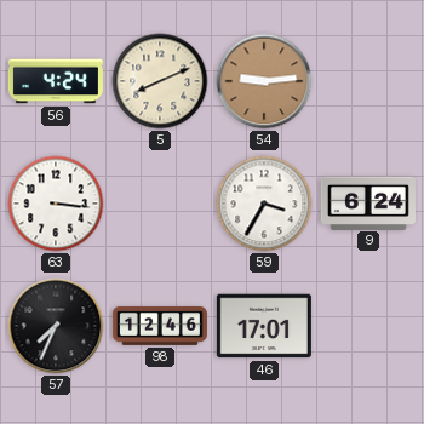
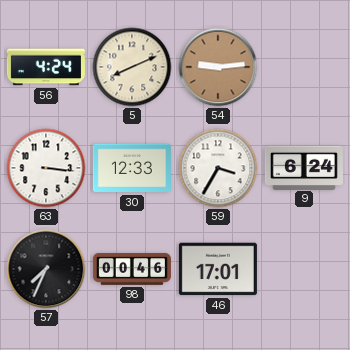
30: none -> 12:33 (132, 168)
98: 12:46 -> 00:46 (132, 269)
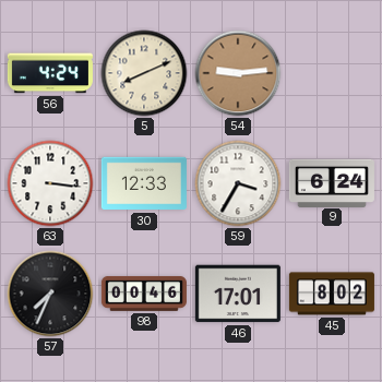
45: none -> 8:02 (332, 294)
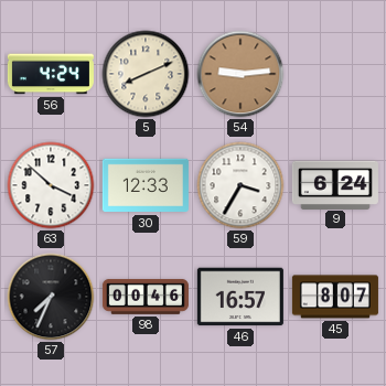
63: 3:16 -> 3:52 (51, 185)
46: 17:01 -> 16:57 (240, 297)
45: 8:02 -> 8:07 (335, 297)
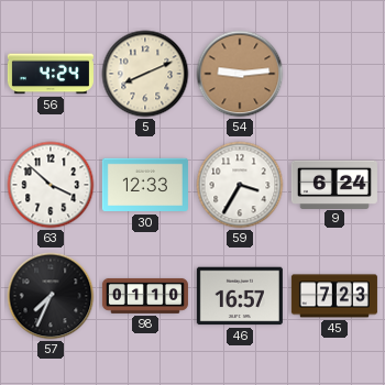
98: 00:46 -> 01:10 (145, 296)
45: 8:07 -> 7:23 (334, 296)
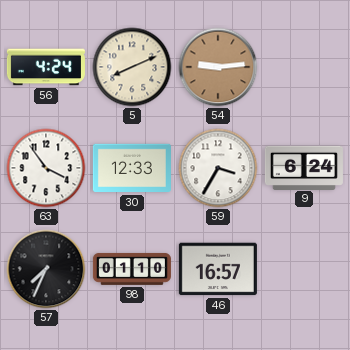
63: 3:52 -> 3:54 (46, 168)
45: 7:23 -> none (334, 296)
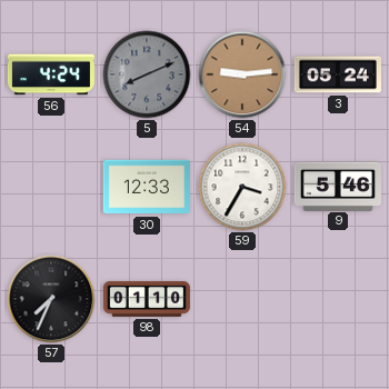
5 dial: cream -> grey (147, 74)
3: none -> 05:24 (338, 74)
63: 3:54 -> none (46, 168)
9: 6:24 -> 5:46 (338, 186)
46: 16:57 -> none (218, 269)
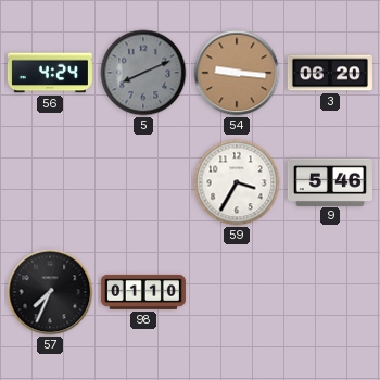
54: 9:14 -> 9:16 (237, 73)
3: 05:24 -> 06:20 (330, 73)
30: 12:33 -> none (147, 187)
